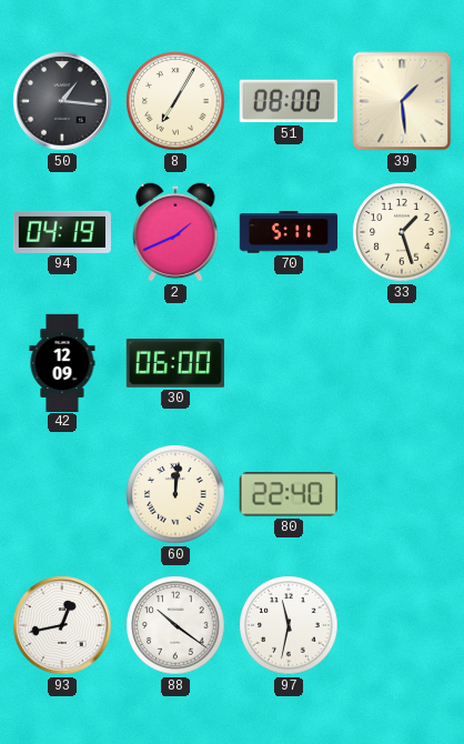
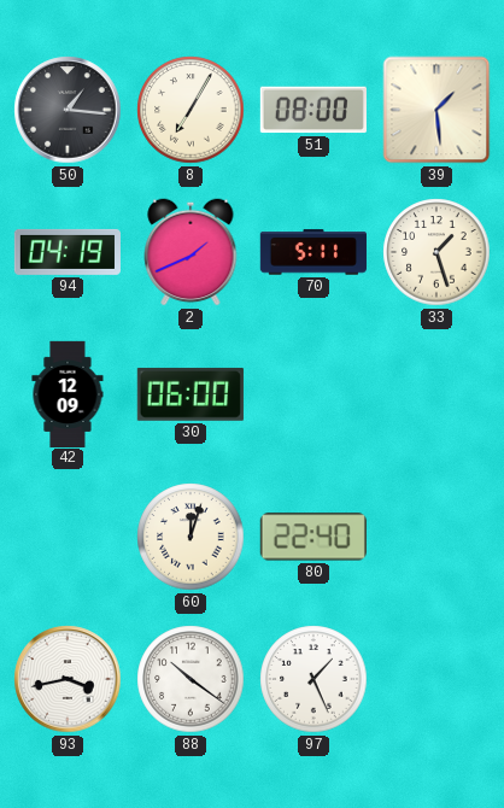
60: 12:01 -> 12:03 (191, 537)
93: 12:43 -> 3:43 (68, 679)
97: 11:32 -> 1:26 (313, 679)
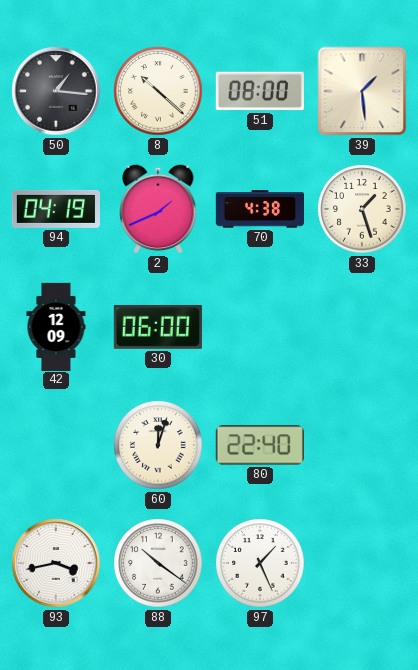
8: 7:05 -> 10:22 (158, 91)
70: 5:11 -> 4:38 (260, 209)
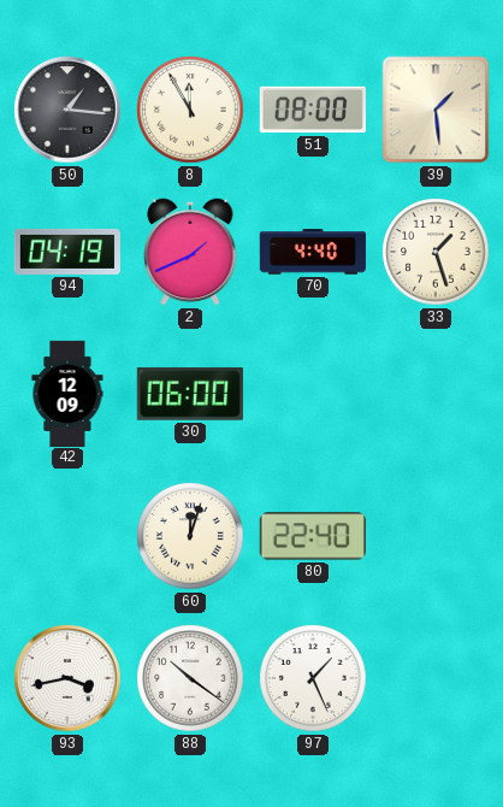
8: 10:22 -> 11:55 (190, 110)
70: 4:38 -> 4:40 (313, 252)
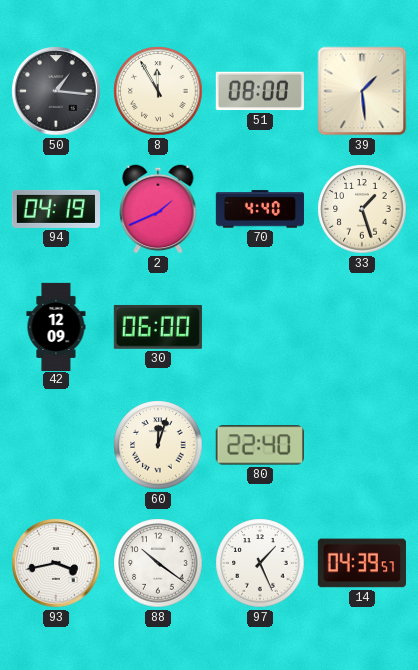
14: none -> 04:39 (362, 563)
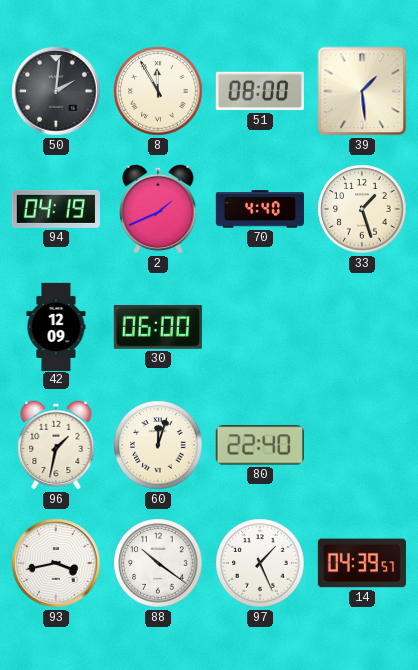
50: 1:16 -> 2:01 (56, 91)
96: none -> 1:32 (56, 445)
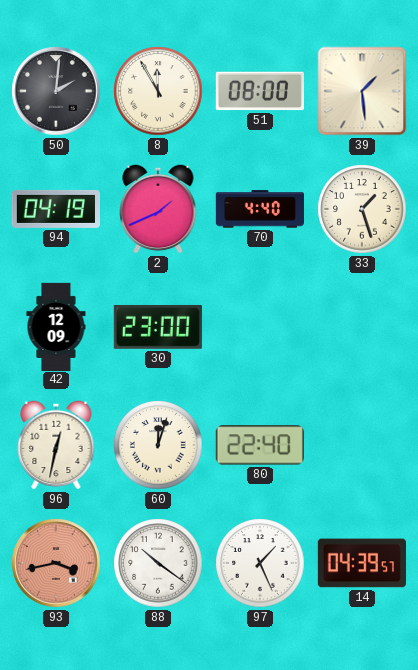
30: 06:00 -> 23:00 (158, 327)
96: 1:32 -> 12:32 (56, 445)
93 dial: white -> salmon (56, 563)
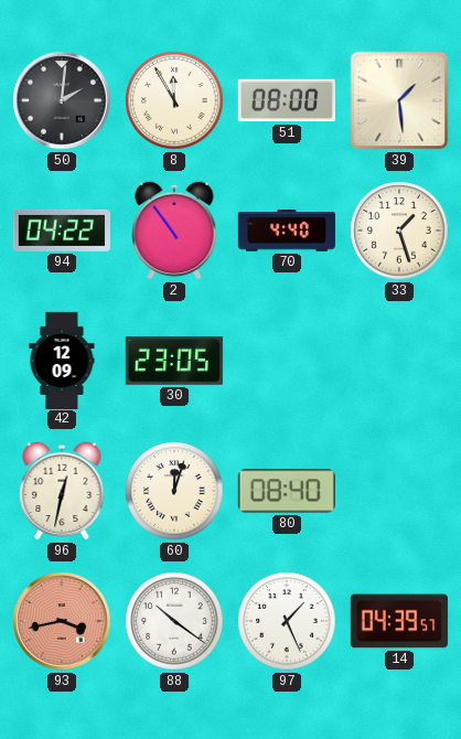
94: 04:19 -> 04:22 (62, 231)
2: 1:41 -> 10:54 (174, 231)
30: 23:00 -> 23:05 (174, 361)
80: 22:40 -> 08:40 (287, 491)
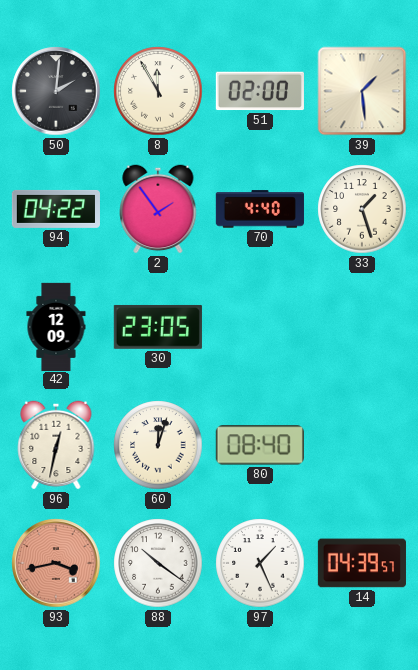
51: 08:00 -> 02:00 (260, 91)
2: 10:54 -> 1:54 (158, 209)
